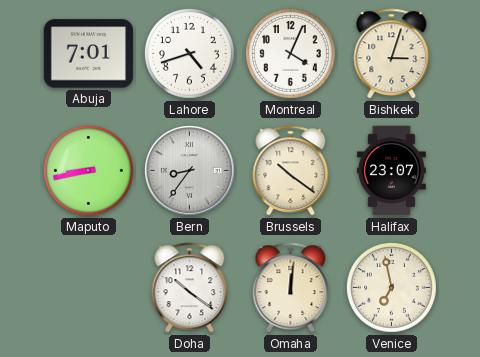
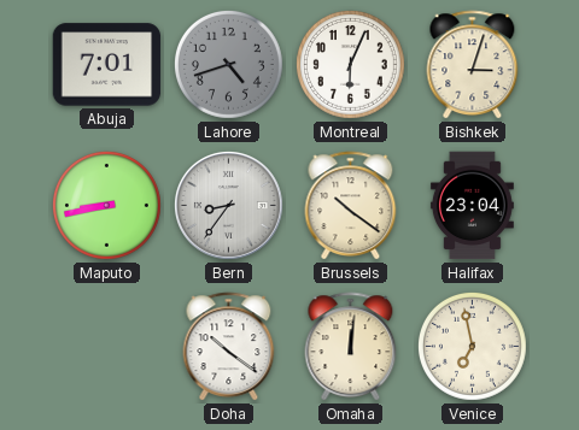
Lahore dial: white -> grey (228, 64)
Montreal: 4:04 -> 6:04 (350, 64)
Halifax: 23:07 -> 23:04 (472, 206)
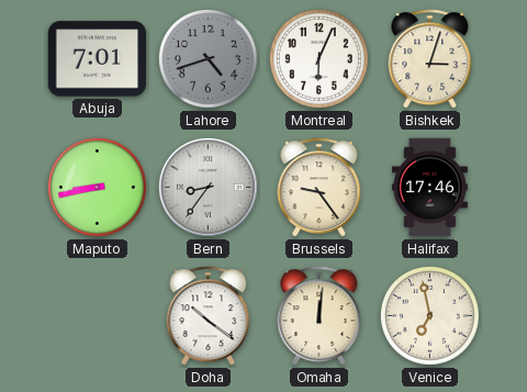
Brussels: 10:21 -> 9:24 (319, 188)
Halifax: 23:04 -> 17:46 (429, 188)
